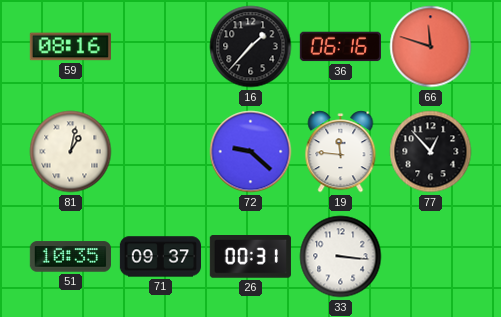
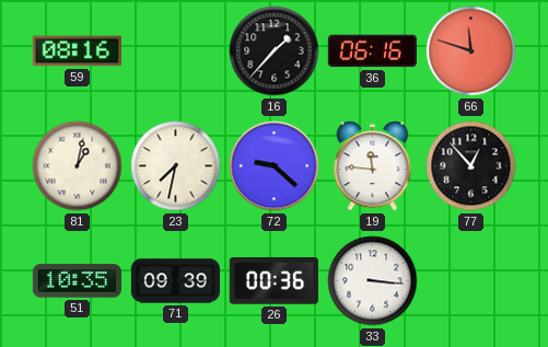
23: none -> 7:32 (176, 166)
71: 09:37 -> 09:39 (175, 281)
26: 00:31 -> 00:36 (273, 281)
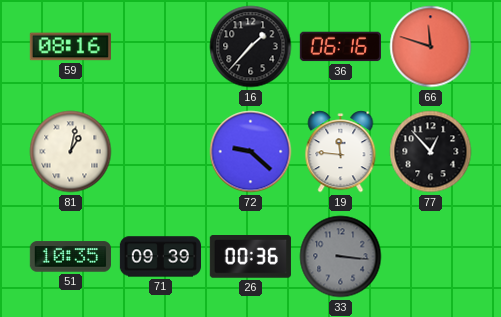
23: 7:32 -> none (176, 166)
33 dial: white -> grey (341, 257)
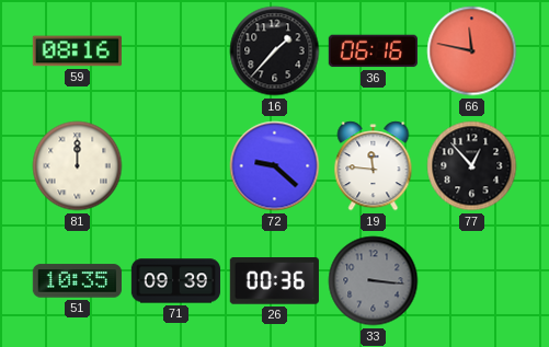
66: 11:48 -> 11:47 (472, 51)
81: 1:02 -> 12:00 (78, 166)
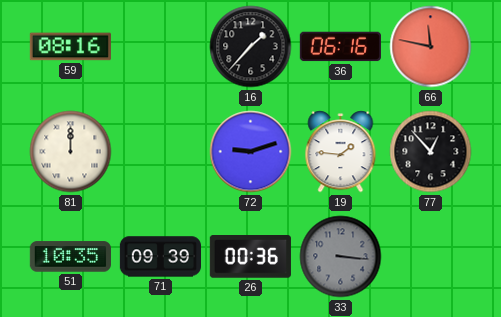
72: 9:22 -> 9:12 (251, 152)
19: 11:46 -> 1:46 (341, 152)
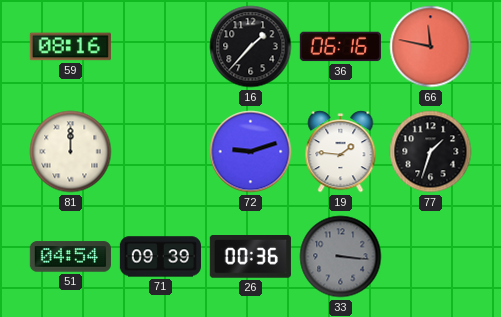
77: 12:53 -> 1:33 (431, 152)
51: 10:35 -> 04:54 (70, 257)
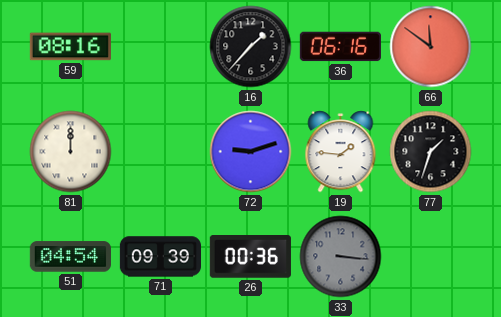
66: 11:47 -> 11:51 (431, 47)
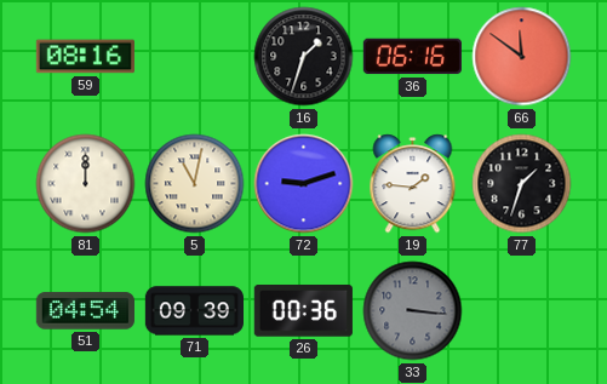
16: 1:37 -> 1:33 (304, 57)
5: none -> 11:02 (195, 184)
